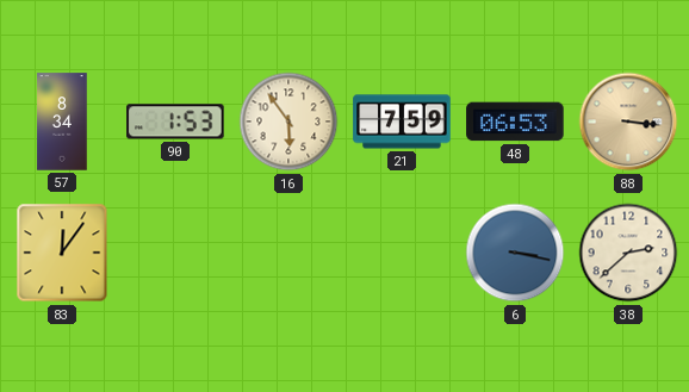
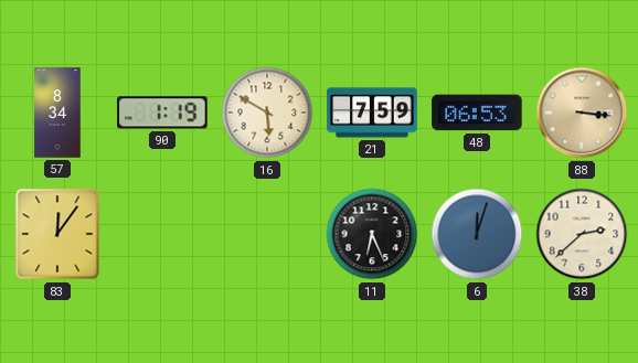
90: 1:53 -> 1:19 (162, 113)
16: 5:54 -> 5:50 (267, 113)
11: none -> 6:26 (372, 234)
6: 3:17 -> 12:03 (477, 234)
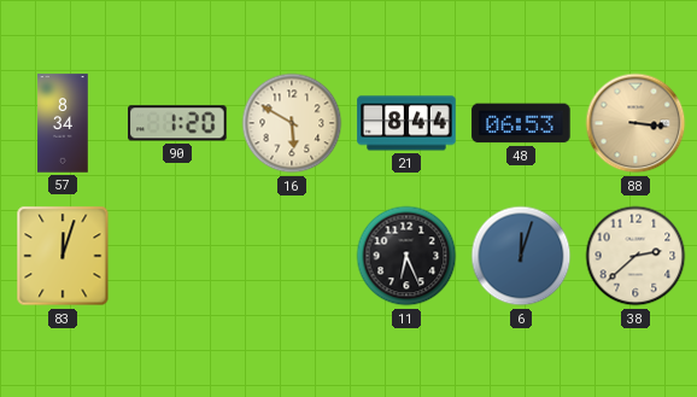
90: 1:19 -> 1:20 (177, 123)
21: 7:59 -> 8:44 (406, 123)
83: 12:06 -> 12:03 (63, 256)
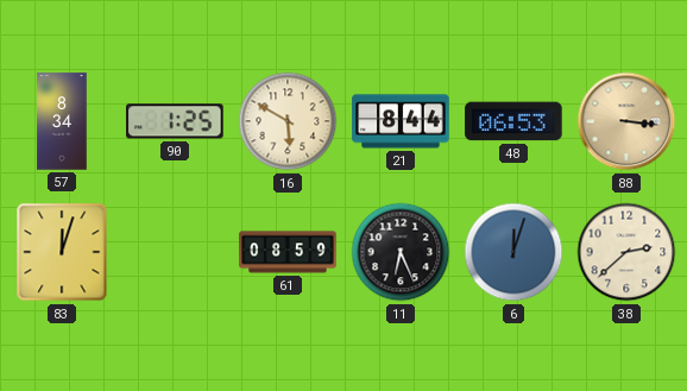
90: 1:20 -> 1:25 (175, 121)
61: none -> 08:59 (288, 252)
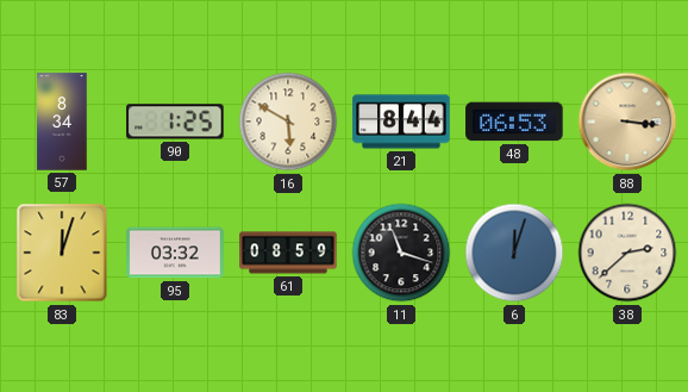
95: none -> 03:32 (175, 253)
11: 6:26 -> 11:18 (401, 253)
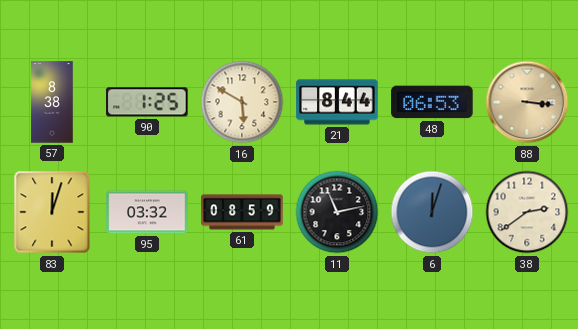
57: 8:34 -> 8:38 (52, 102)
11: 11:18 -> 11:13 (337, 212)
38: 2:38 -> 2:39 (527, 212)
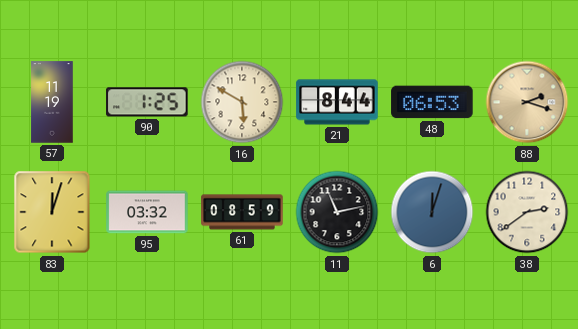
57: 8:38 -> 11:19 (52, 102)
88: 3:16 -> 2:18 (527, 102)
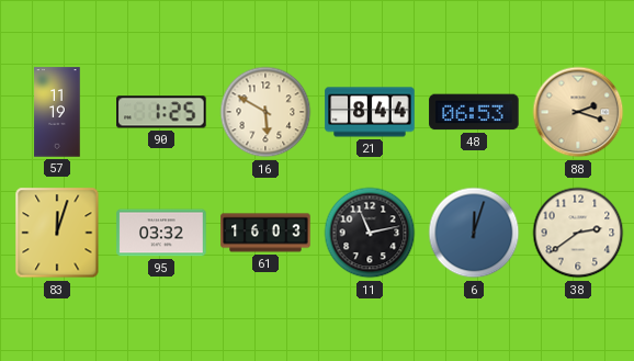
61: 08:59 -> 16:03 (265, 233)
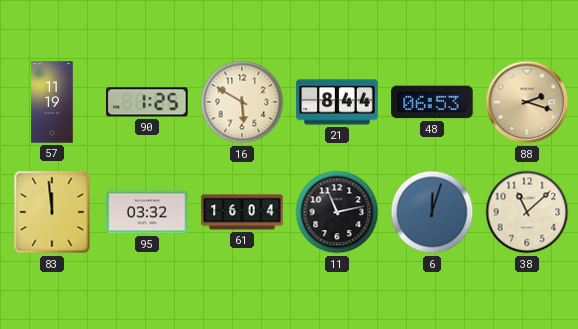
83: 12:03 -> 11:59 (52, 212)
61: 16:03 -> 16:04 (242, 212)
38: 2:39 -> 11:08 (527, 212)
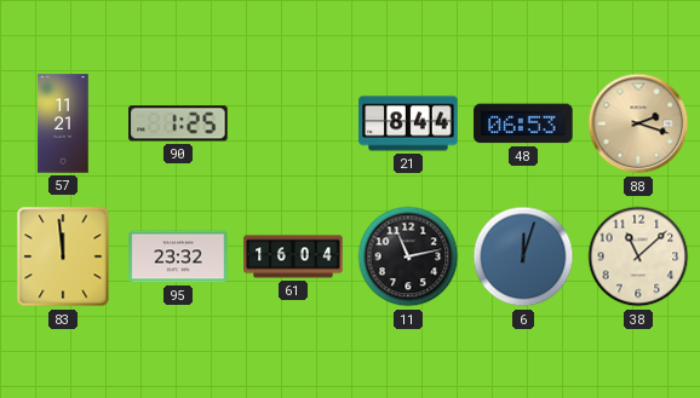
57: 11:19 -> 11:21 (63, 123)
16: 5:50 -> none (242, 102)
95: 03:32 -> 23:32 (178, 256)
